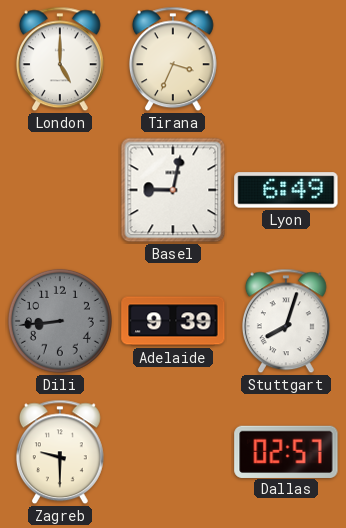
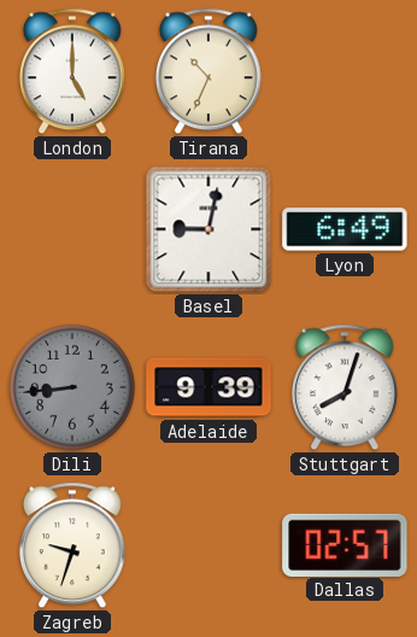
Tirana: 3:34 -> 10:34 (208, 71)
Zagreb: 9:30 -> 9:33 (72, 545)
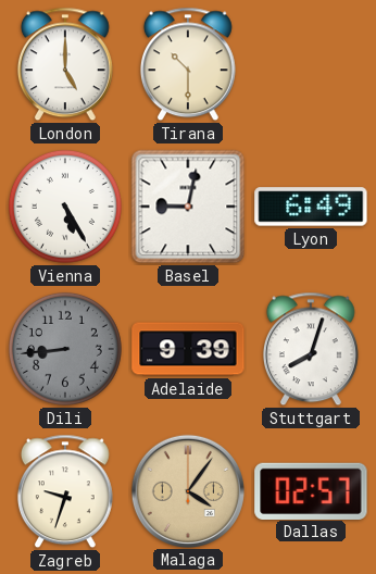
Tirana: 10:34 -> 10:30 (188, 64)
Vienna: none -> 5:25 (65, 207)
Malaga: none -> 4:06 (187, 490)
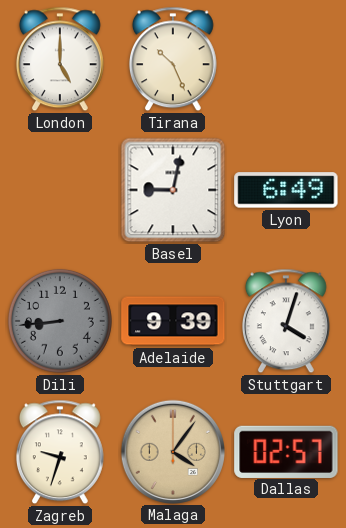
Tirana: 10:30 -> 10:26 (173, 59)
Vienna: 5:25 -> none (65, 207)
Stuttgart: 8:03 -> 4:03 (286, 321)
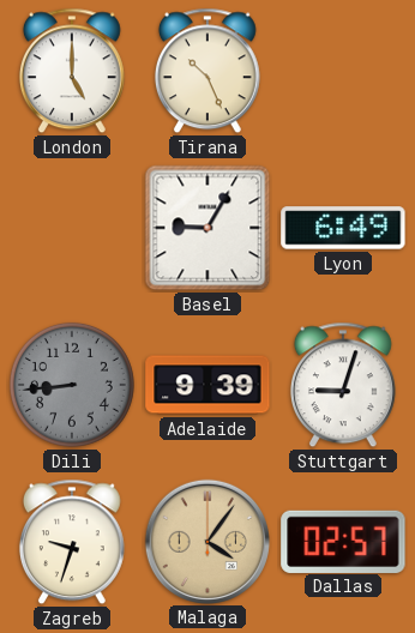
Basel: 9:02 -> 9:05 (207, 228)
Stuttgart: 4:03 -> 9:03 (343, 385)
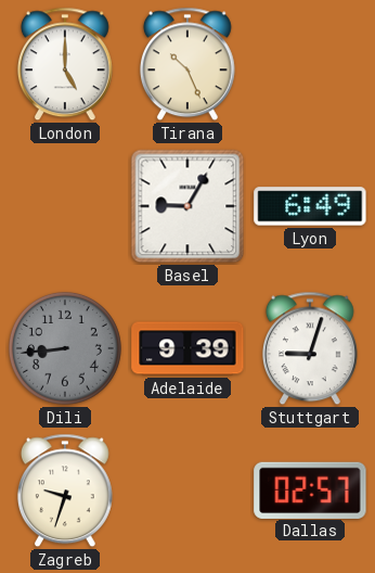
Malaga: 4:06 -> none (206, 541)
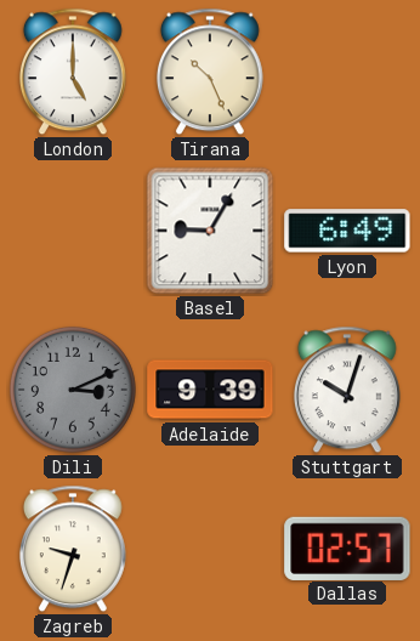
Dili: 8:44 -> 3:11 (73, 390)
Stuttgart: 9:03 -> 10:03 (347, 390)
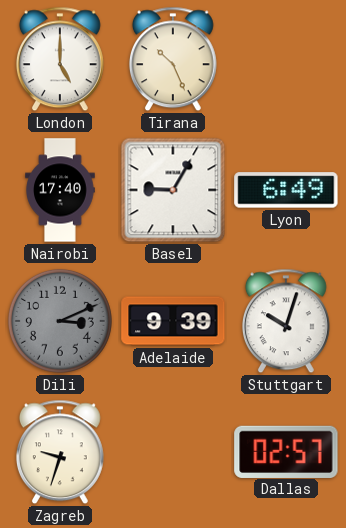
Nairobi: none -> 17:40 (60, 190)
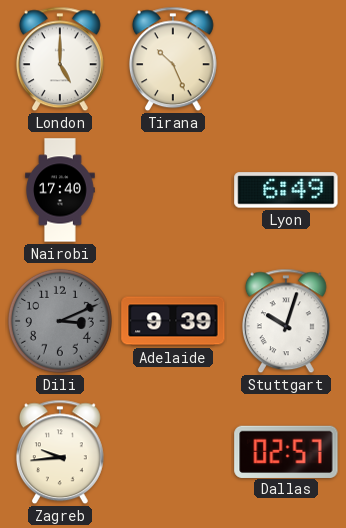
Basel: 9:05 -> none (173, 190)
Zagreb: 9:33 -> 9:44 (60, 452)
